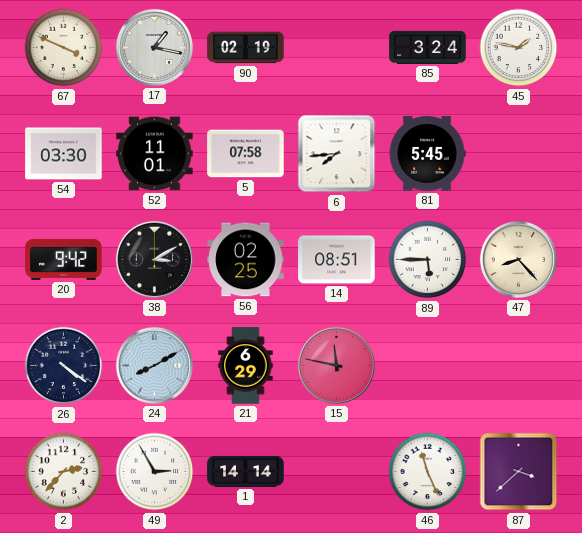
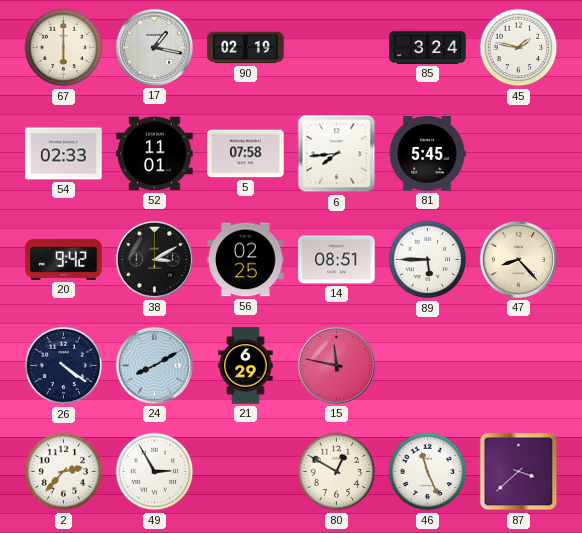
67: 3:49 -> 6:00 (64, 48)
54: 03:30 -> 02:33 (64, 154)
1: 14:14 -> none (246, 471)
80: none -> 12:50 (337, 472)
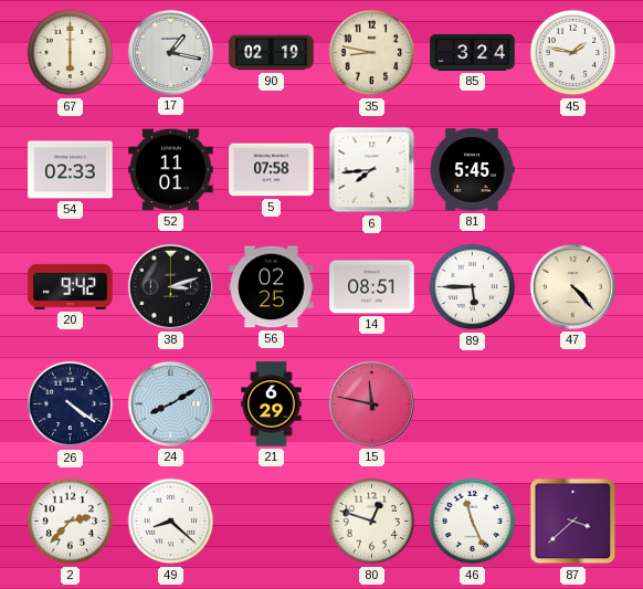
35: none -> 8:47 (372, 53)
38: 3:10 -> 3:12 (170, 286)
47: 8:23 -> 4:23 (572, 286)
49: 2:55 -> 8:22 (171, 522)
80: 12:50 -> 12:48 (372, 522)
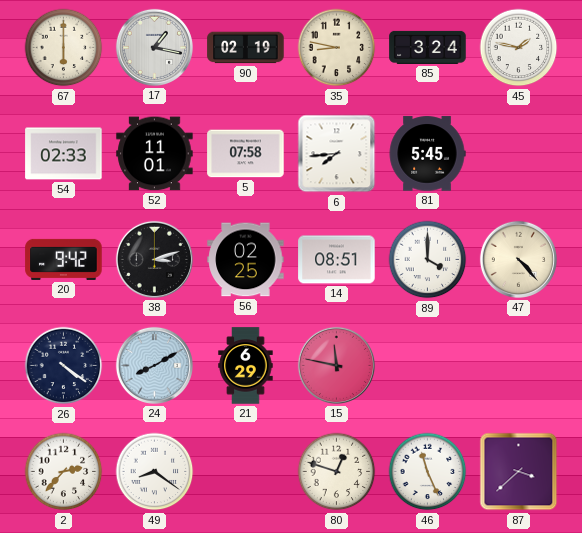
89: 5:45 -> 4:00 (428, 260)
49: 8:22 -> 8:21 (155, 472)
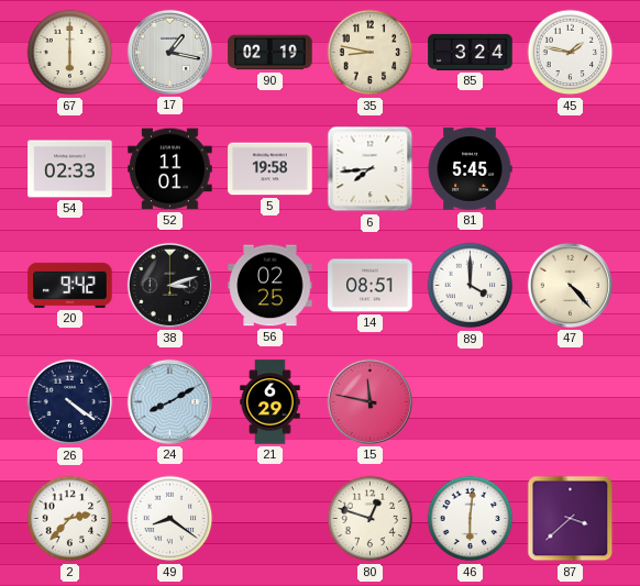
5: 07:58 -> 19:58 (271, 169)
46: 11:26 -> 6:01 (471, 519)
